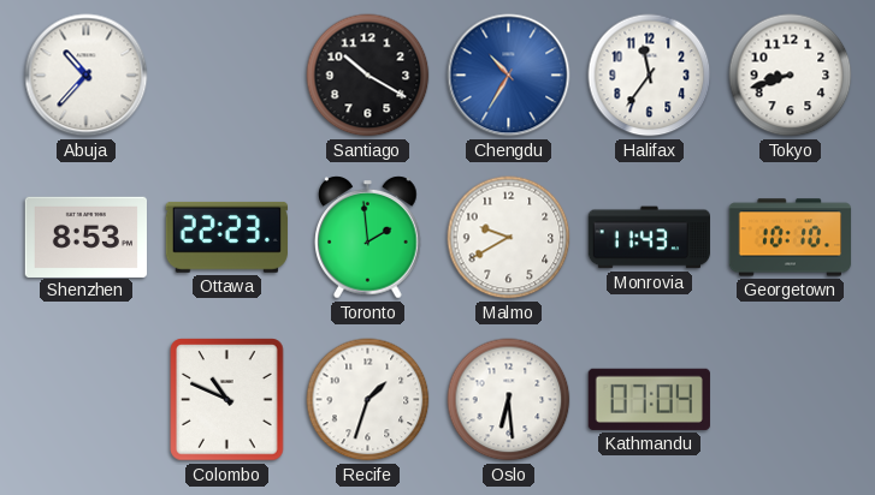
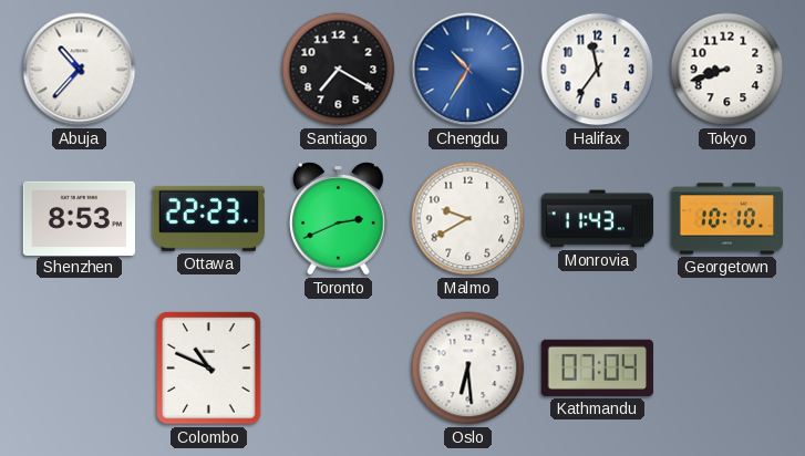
Santiago: 10:20 -> 7:20 (339, 70)
Toronto: 1:59 -> 2:41 (339, 219)
Recife: 1:33 -> none (368, 400)
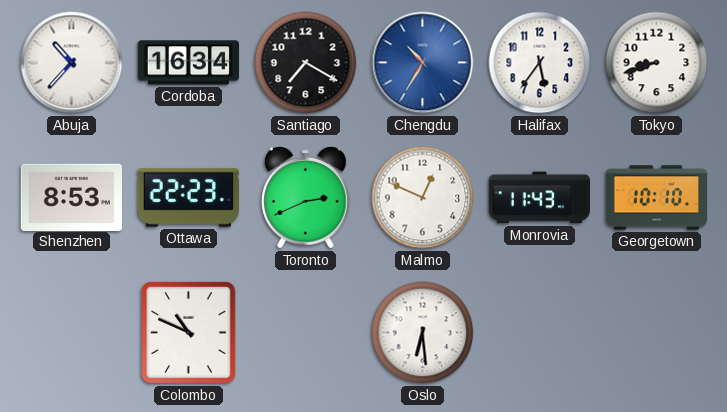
Cordoba: none -> 16:34 (188, 63)
Halifax: 11:36 -> 5:36 (540, 63)
Malmo: 9:40 -> 12:49 (423, 198)
Kathmandu: 07:04 -> none (597, 367)
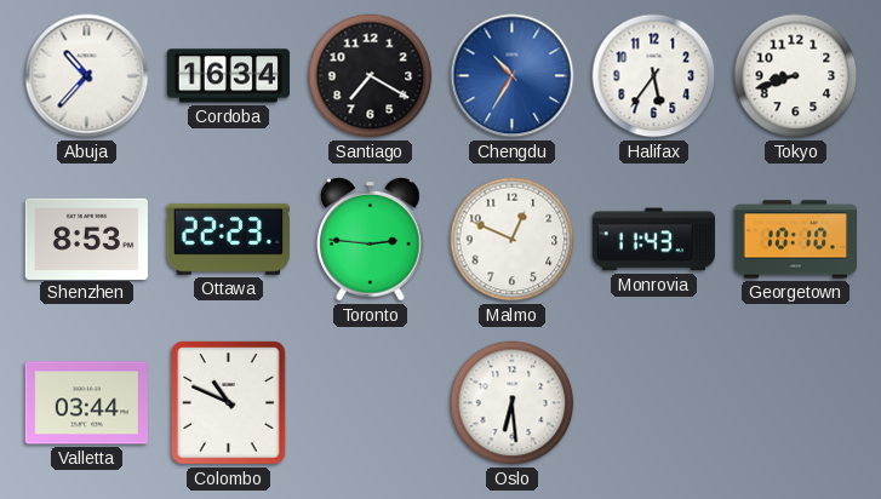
Toronto: 2:41 -> 2:46 (371, 240)
Valletta: none -> 03:44 (86, 403)
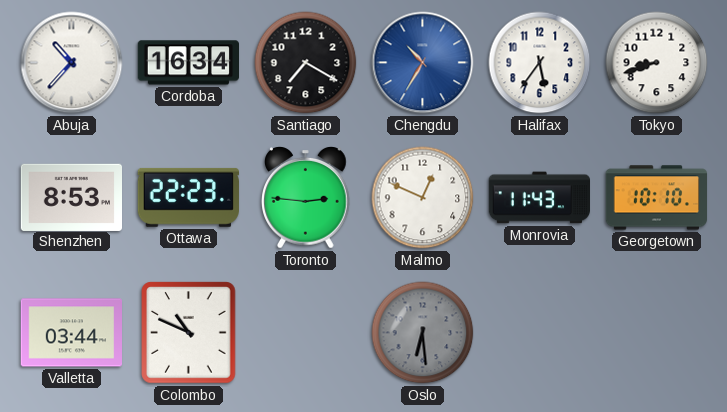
Oslo dial: white -> grey (423, 333)
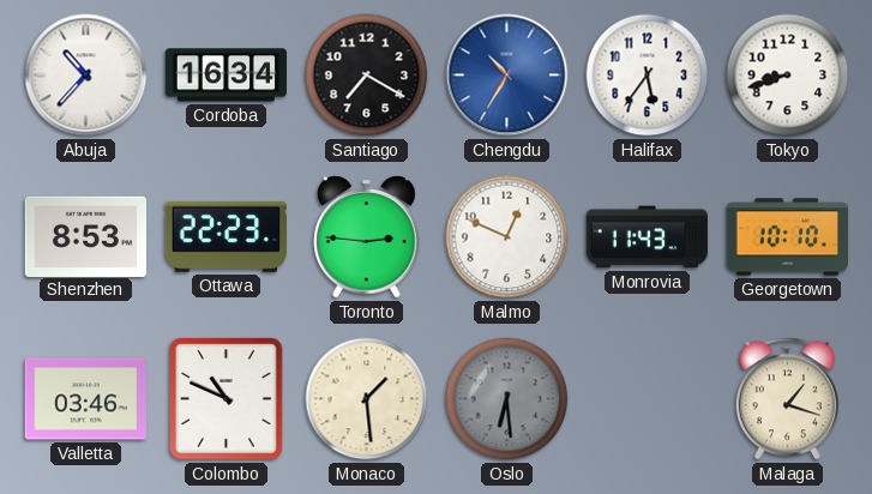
Valletta: 03:44 -> 03:46 (85, 399)
Monaco: none -> 1:29 (367, 399)
Malaga: none -> 1:18 (787, 399)
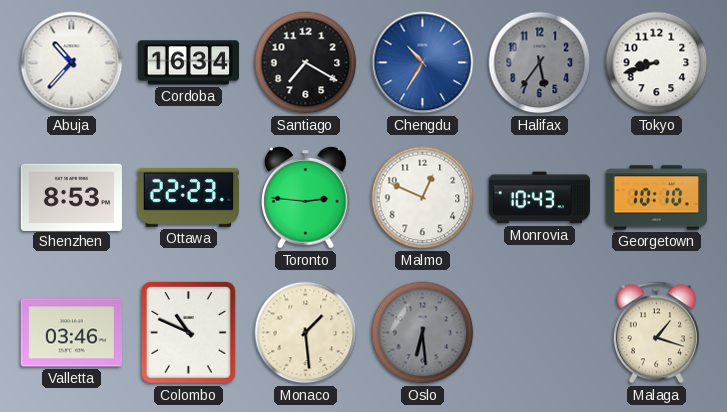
Halifax dial: white -> grey (540, 63)
Monrovia: 11:43 -> 10:43 (539, 198)
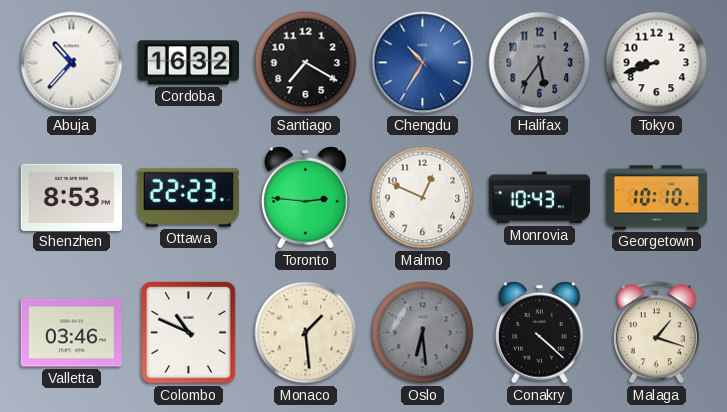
Cordoba: 16:34 -> 16:32 (188, 63)
Conakry: none -> 4:22 (540, 333)
